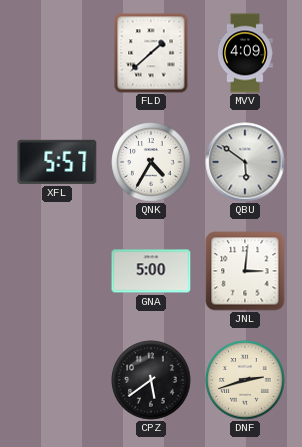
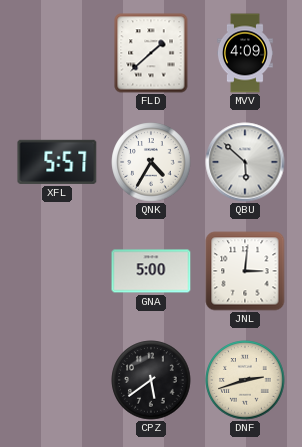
QBU: 5:51 -> 5:52 (245, 162)
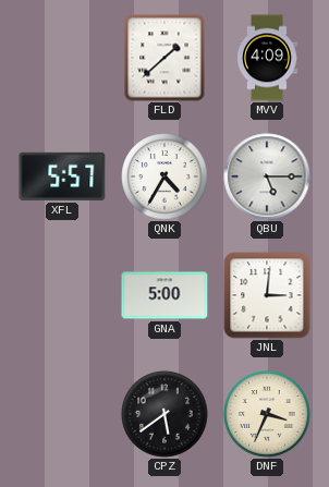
QBU: 5:52 -> 5:15 (267, 176)
DNF: 2:42 -> 3:34 (267, 414)
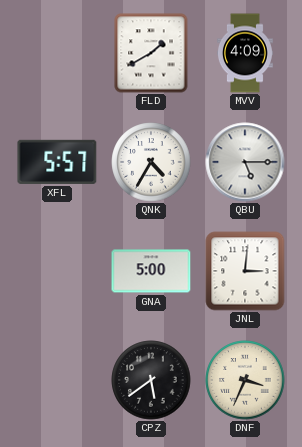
FLD: 1:38 -> 1:40 (151, 53)
